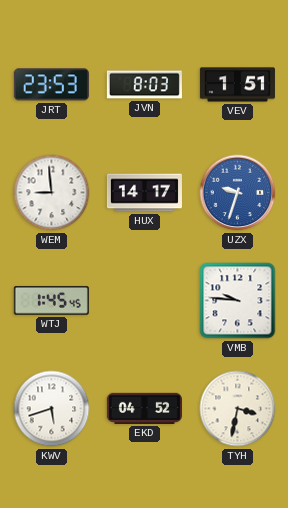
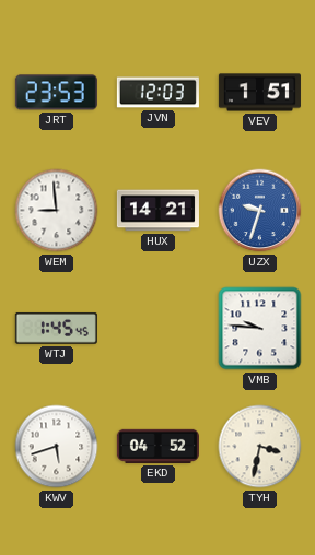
JVN: 8:03 -> 12:03 (157, 93)
HUX: 14:17 -> 14:21 (157, 211)
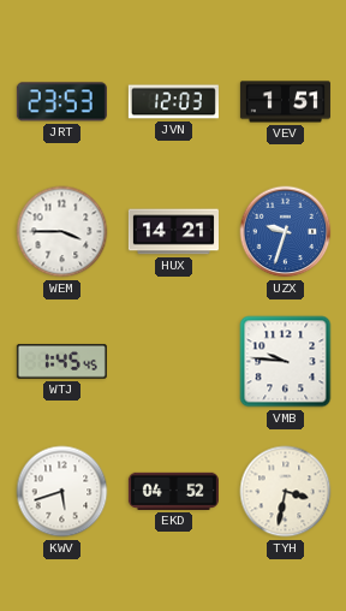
WEM: 8:59 -> 3:45 (62, 232)
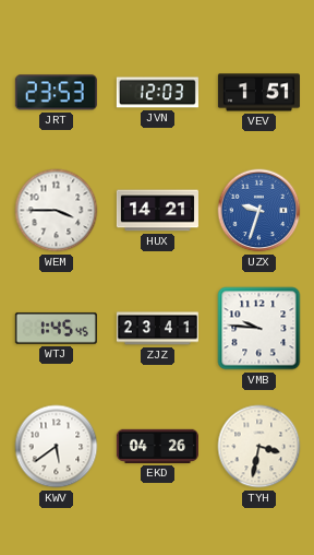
ZJZ: none -> 23:41 (157, 329)
KWV: 5:42 -> 5:39 (57, 447)
EKD: 04:52 -> 04:26 (157, 446)
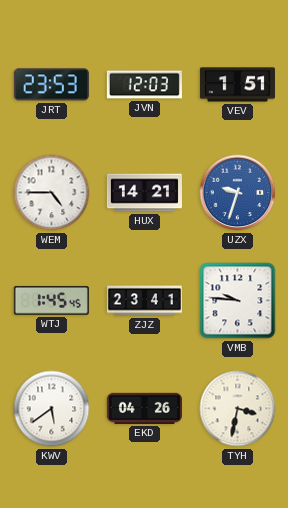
WEM: 3:45 -> 4:45 (52, 193)
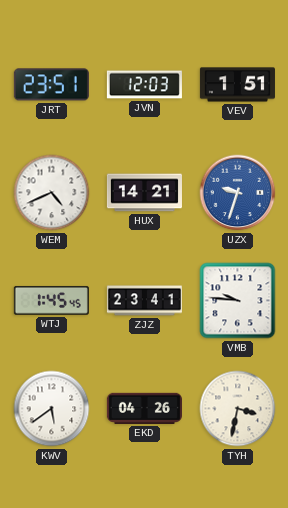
JRT: 23:53 -> 23:51 (51, 85)
WEM: 4:45 -> 4:41 (52, 193)
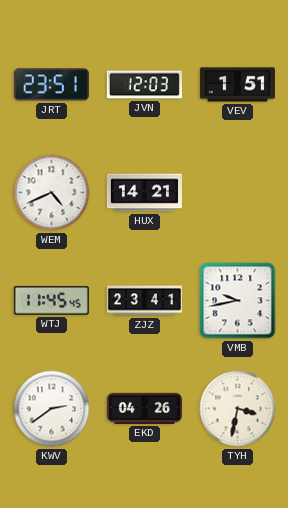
UZX: 9:33 -> none (238, 193)
WTJ: 1:45 -> 11:45 (51, 300)
VMB: 9:46 -> 9:43 (238, 301)
KWV: 5:39 -> 2:39 (52, 409)
